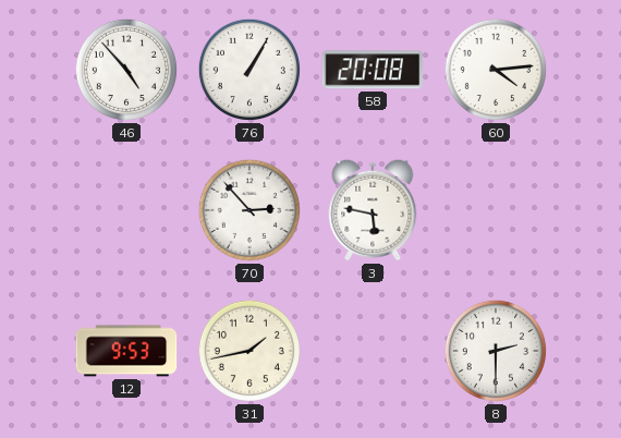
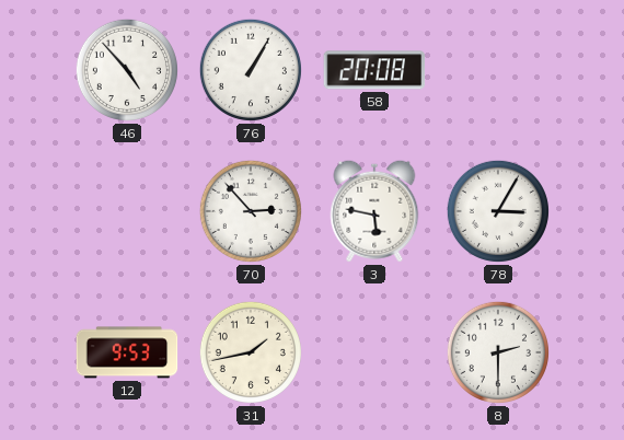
60: 4:14 -> none (496, 70)
78: none -> 3:05 (498, 211)
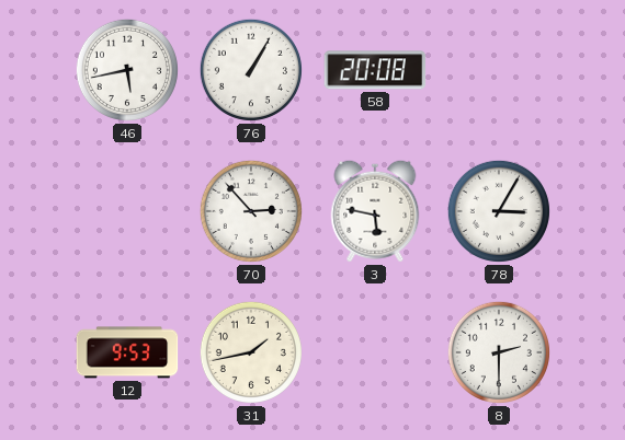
46: 4:53 -> 5:43 (127, 70)
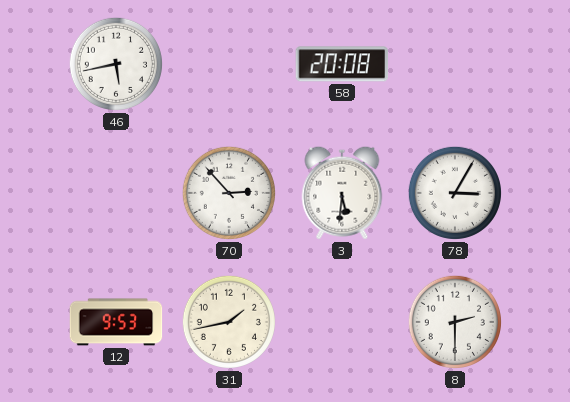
76: 1:05 -> none (251, 70)
3: 5:47 -> 5:31 (342, 193)
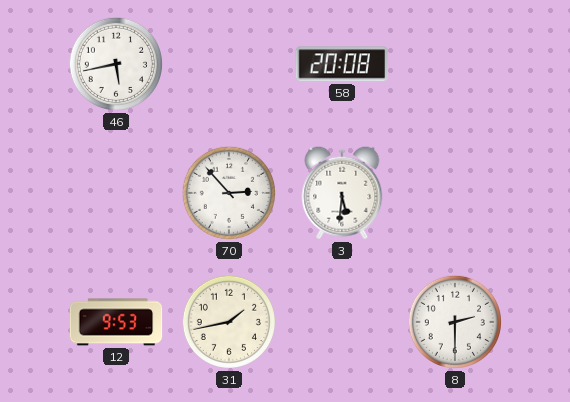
78: 3:05 -> none (455, 193)
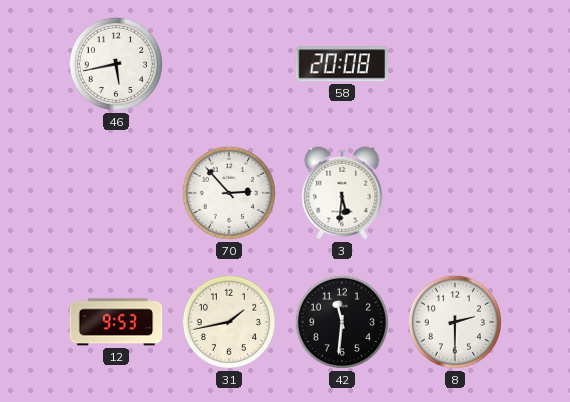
42: none -> 11:31 (342, 322)
